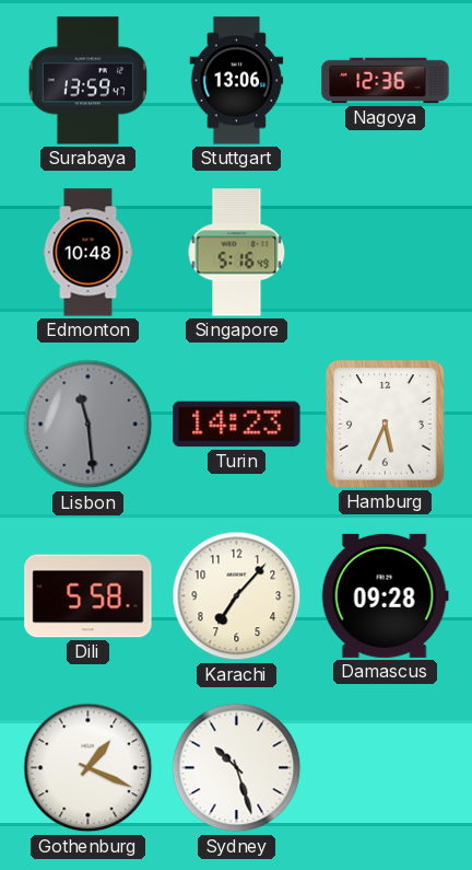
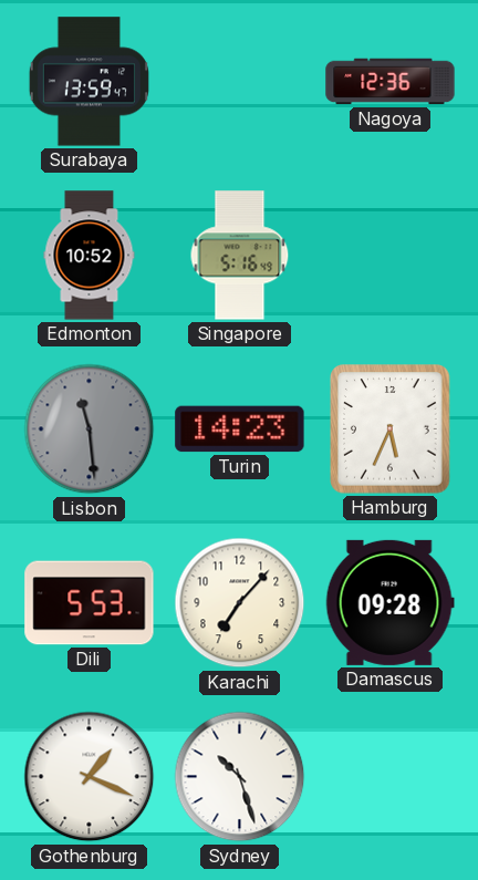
Stuttgart: 13:06 -> none (237, 81)
Edmonton: 10:48 -> 10:52 (90, 256)
Dili: 5:58 -> 5:53 (90, 603)
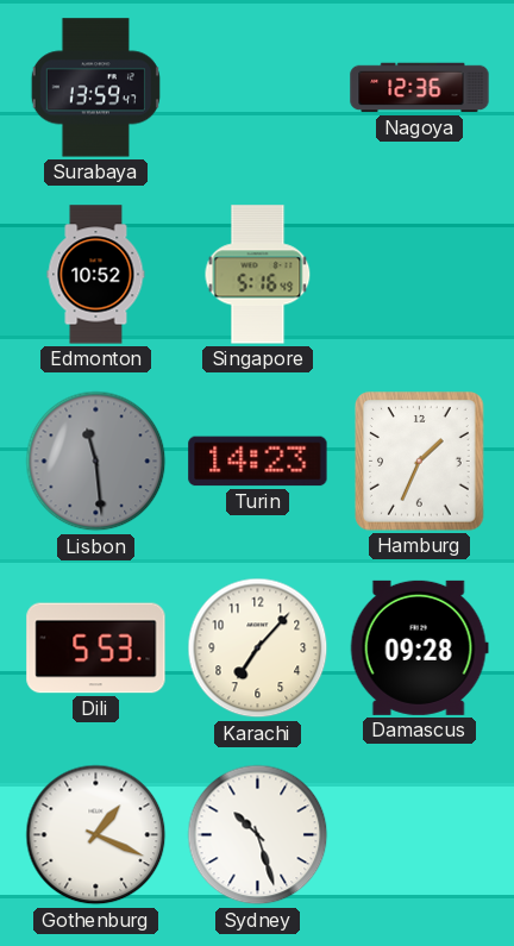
Hamburg: 5:34 -> 1:34 (420, 462)
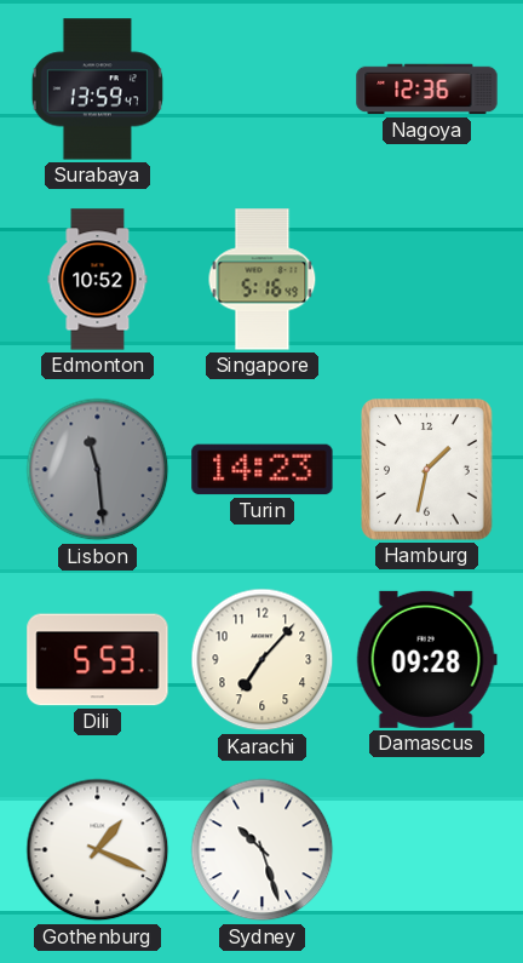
Hamburg: 1:34 -> 1:32 (427, 470)
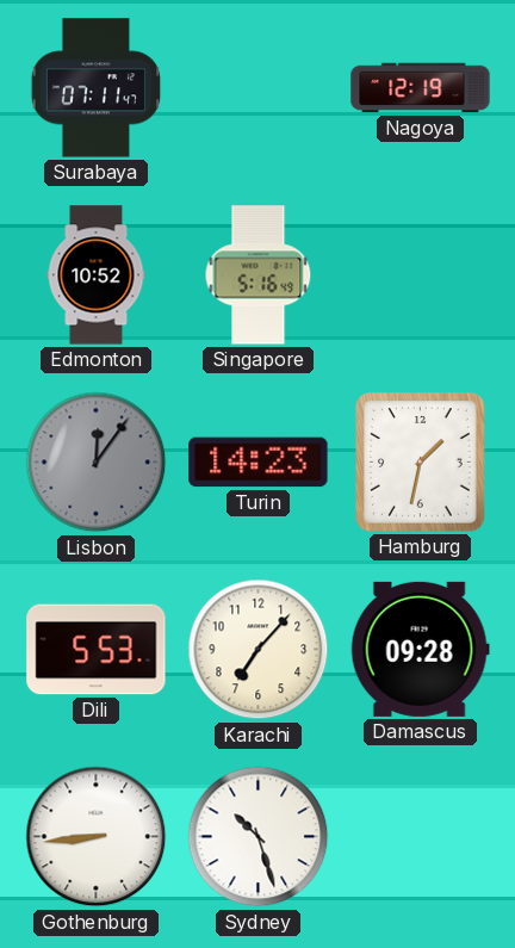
Surabaya: 13:59 -> 07:11 (95, 88)
Nagoya: 12:36 -> 12:19 (421, 88)
Lisbon: 11:29 -> 12:06 (97, 463)
Gothenburg: 1:19 -> 8:44 (97, 837)
